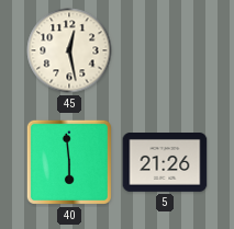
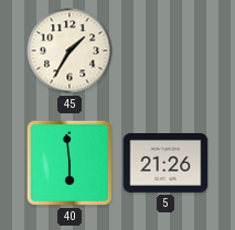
45: 12:28 -> 1:35 (70, 51)
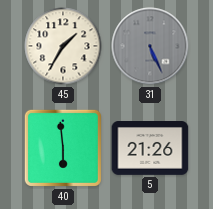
31: none -> 5:26 (150, 46)
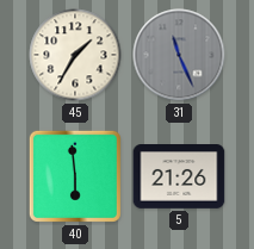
31: 5:26 -> 11:26 (179, 55)
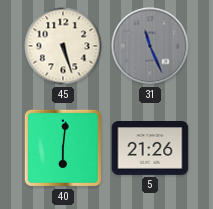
45: 1:35 -> 5:27 (63, 46)
40: 5:59 -> 6:01 (63, 148)
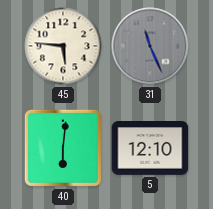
45: 5:27 -> 5:46 (63, 46)
5: 21:26 -> 12:10 (150, 149)
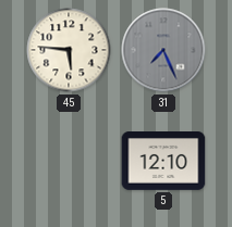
31: 11:26 -> 7:26 (163, 50)
40: 6:01 -> none (63, 148)
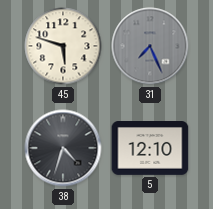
45: 5:46 -> 5:48 (63, 46)
38: none -> 4:33 (63, 148)
